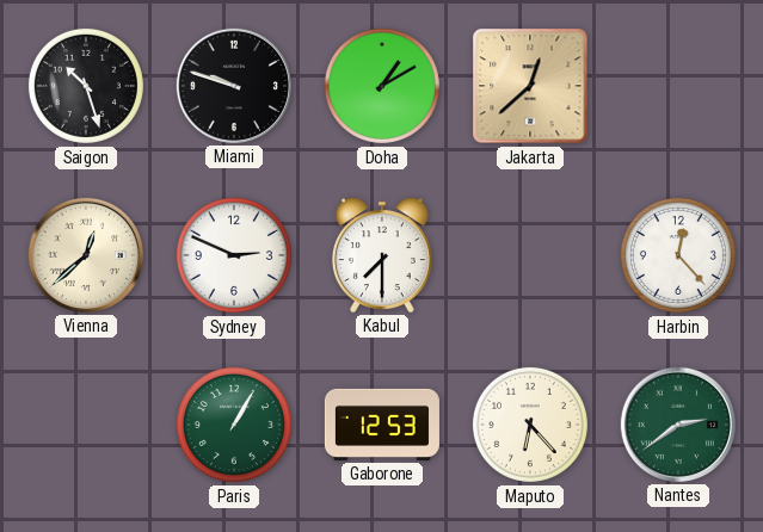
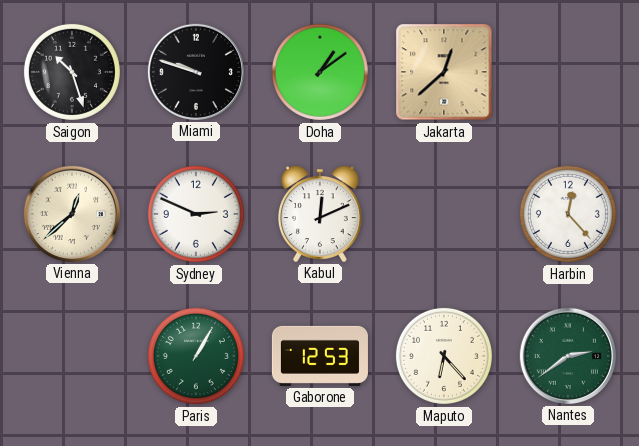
Doha: 1:10 -> 1:09 (320, 72)
Kabul: 7:30 -> 12:11 (320, 214)
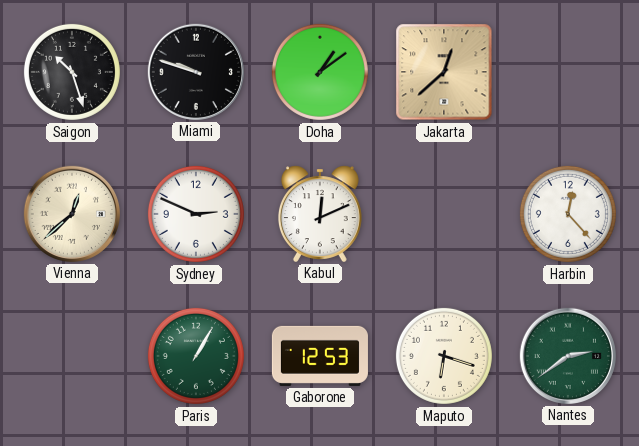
Maputo: 6:23 -> 6:18 (444, 356)
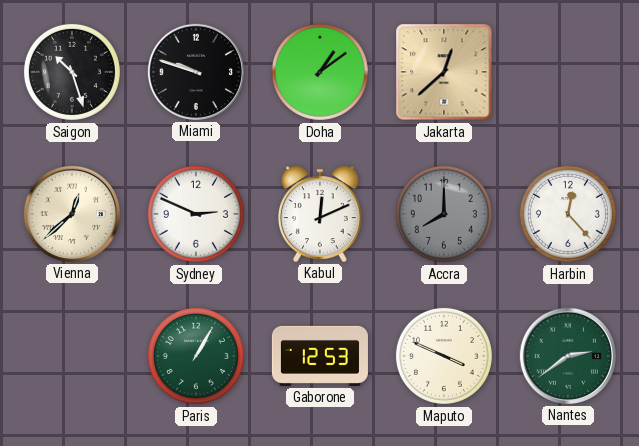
Accra: none -> 8:00 (444, 214)
Maputo: 6:18 -> 3:49 (444, 356)
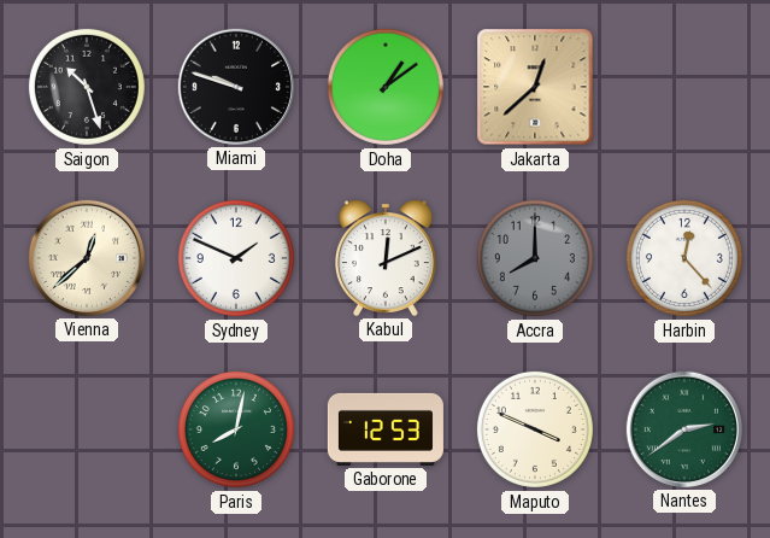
Sydney: 2:49 -> 1:49 (236, 258)
Paris: 1:05 -> 8:02 (236, 429)
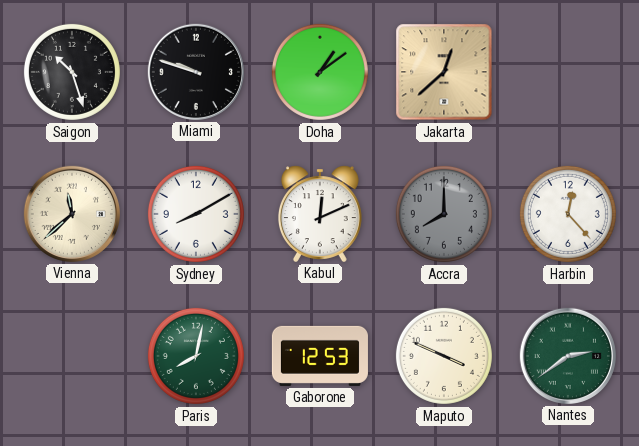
Vienna: 12:38 -> 11:38 (72, 214)
Sydney: 1:49 -> 8:10 (196, 214)
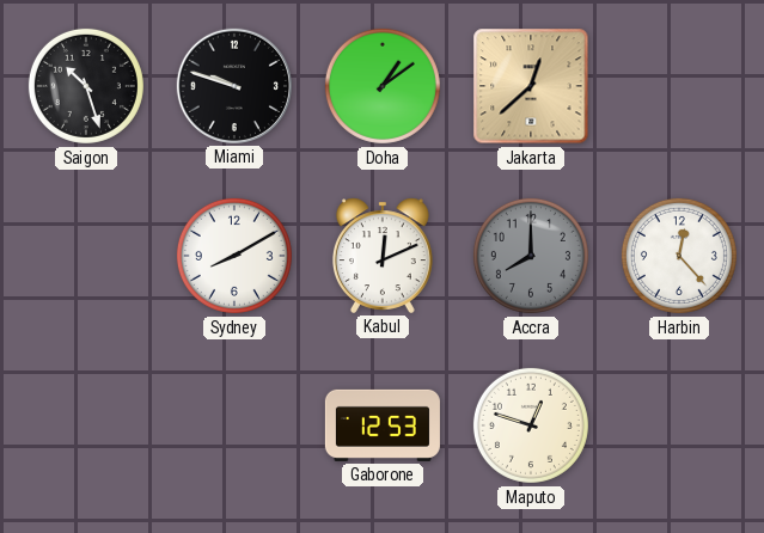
Vienna: 11:38 -> none (72, 214)
Paris: 8:02 -> none (196, 356)
Maputo: 3:49 -> 12:48 (531, 425)
Nantes: 2:39 -> none (568, 356)
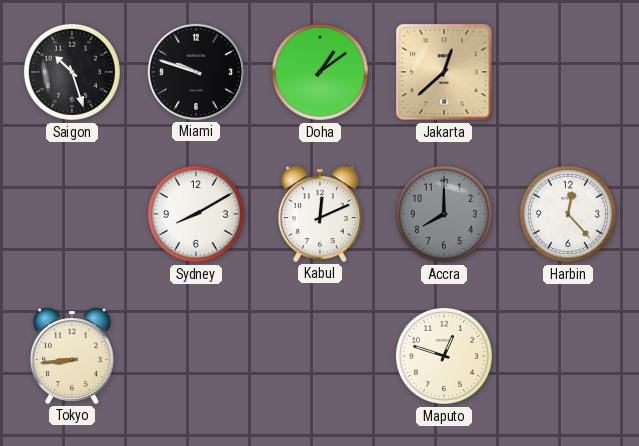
Tokyo: none -> 8:44 (72, 356)
Gaborone: 12:53 -> none (383, 425)
